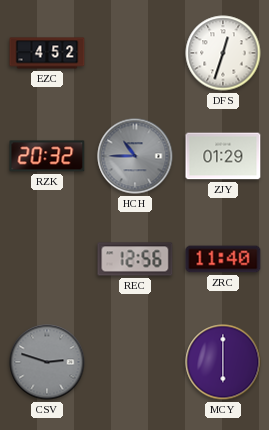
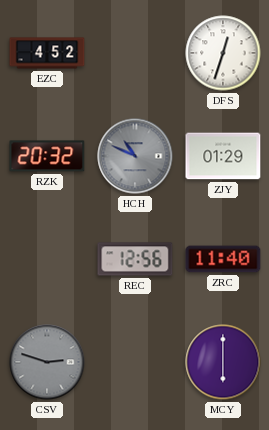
HCH: 10:45 -> 10:49 (135, 156)
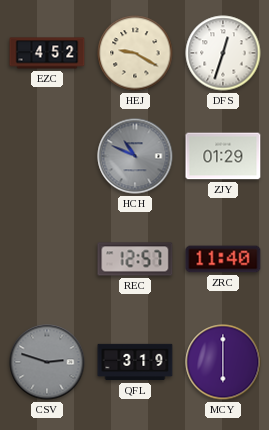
HEJ: none -> 9:20 (135, 53)
RZK: 20:32 -> none (47, 156)
REC: 12:56 -> 12:57 (135, 259)
QFL: none -> 3:19 (135, 362)
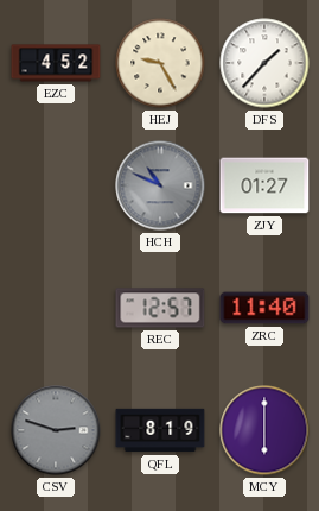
HEJ: 9:20 -> 9:25 (160, 63)
DFS: 12:33 -> 1:37 (264, 63)
ZJY: 01:29 -> 01:27 (264, 185)
QFL: 3:19 -> 8:19 (160, 430)
